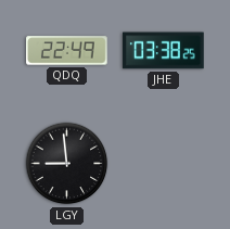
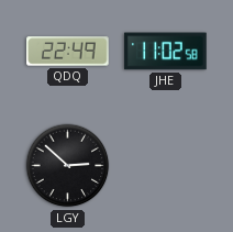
JHE: 03:38 -> 11:02 (166, 52)
LGY: 8:59 -> 2:52 (68, 166)
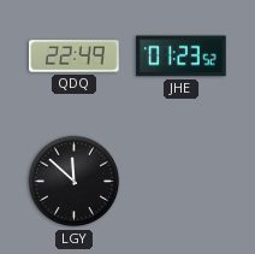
JHE: 11:02 -> 01:23 (182, 57)
LGY: 2:52 -> 11:52 (75, 182)
